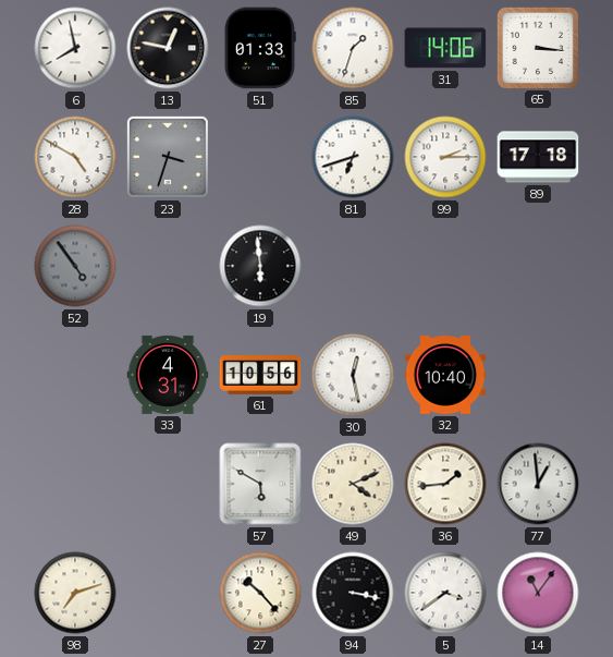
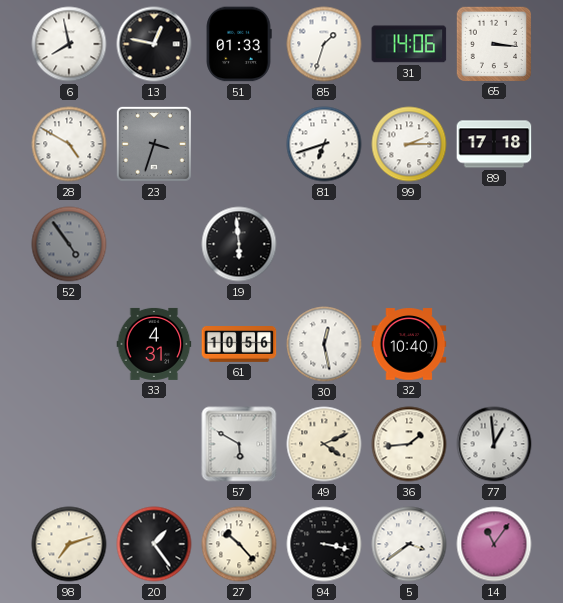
20: none -> 1:24 (154, 544)
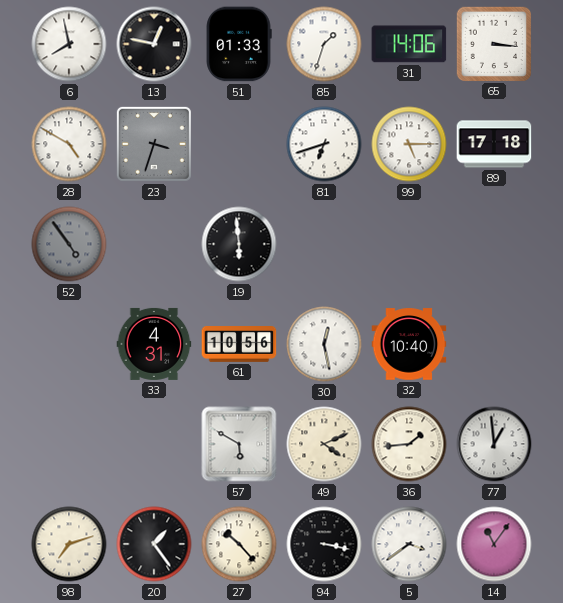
99: 2:15 -> 5:15 (409, 144)
